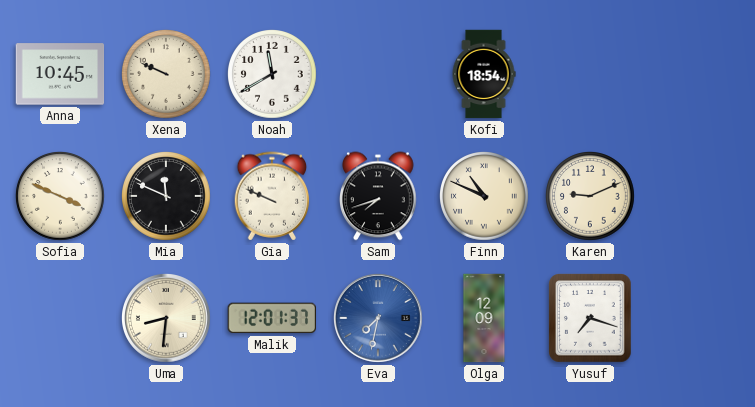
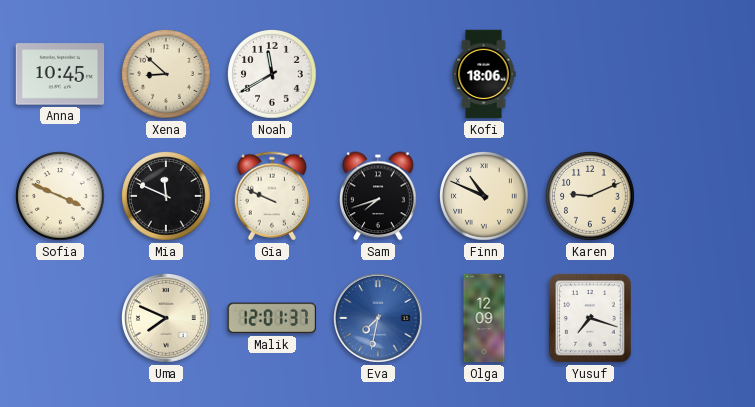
Xena: 9:49 -> 8:52 (167, 75)
Kofi: 18:54 -> 18:06 (484, 74)
Uma: 8:31 -> 7:49 (167, 319)
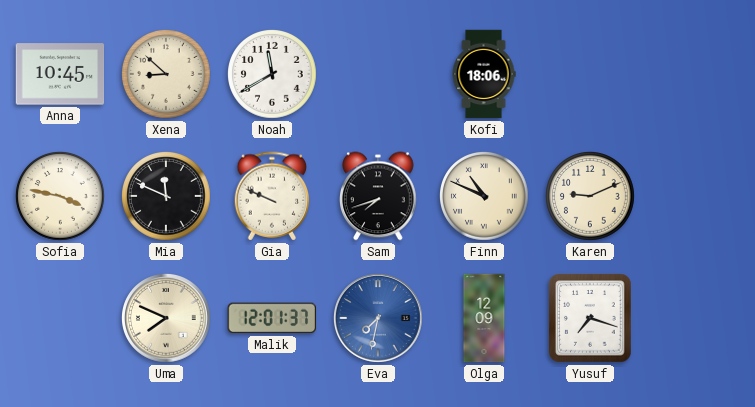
Sofia: 3:49 -> 3:47 (61, 197)
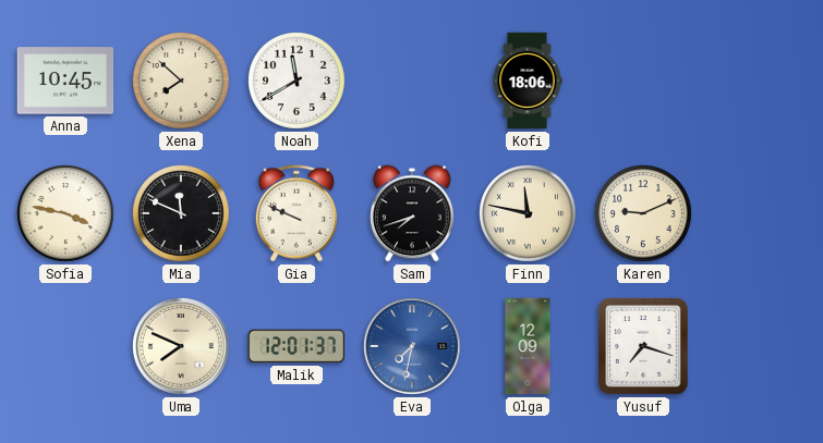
Xena: 8:52 -> 7:52 (182, 82)
Finn: 10:49 -> 11:47 (529, 214)
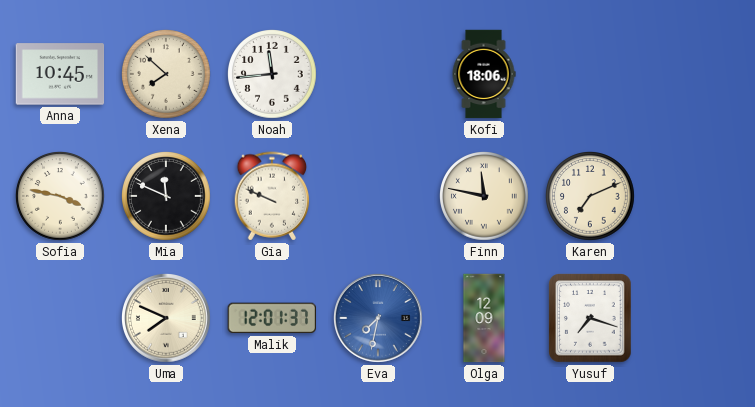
Noah: 11:40 -> 11:44 (273, 75)
Sam: 7:42 -> none (412, 213)
Karen: 9:11 -> 7:11 (591, 197)
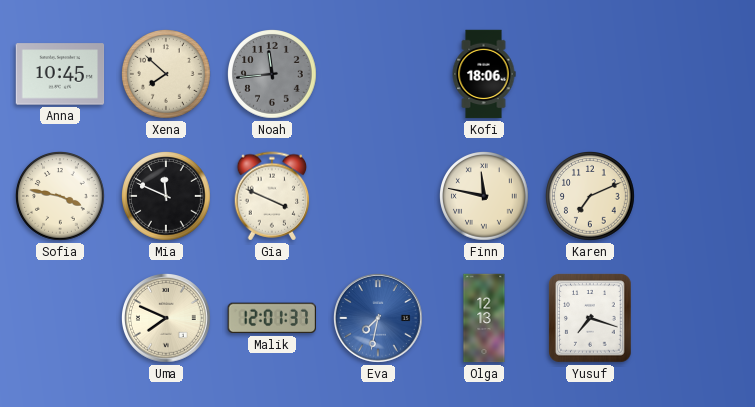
Noah dial: white -> grey (273, 75)
Gia: 9:49 -> 3:49 (272, 196)
Olga: 12:09 -> 12:13 (484, 318)
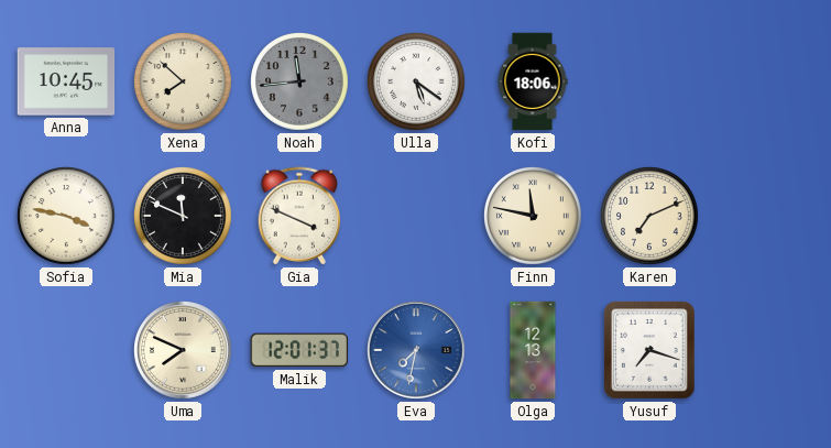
Ulla: none -> 5:21 (417, 83)
